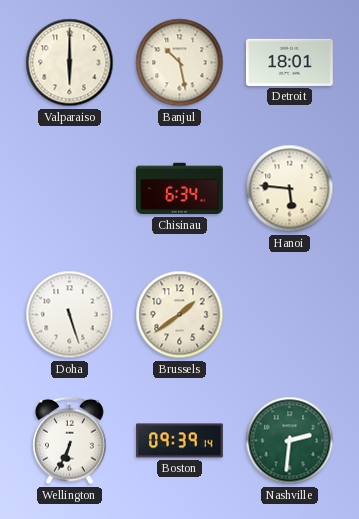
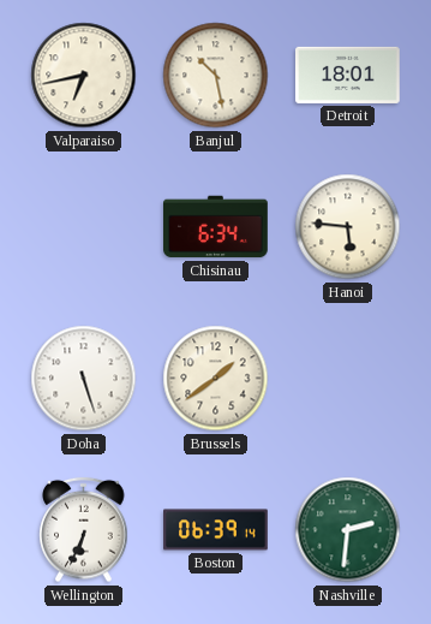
Valparaiso: 6:00 -> 6:43 (84, 76)
Boston: 09:39 -> 06:39 (216, 530)
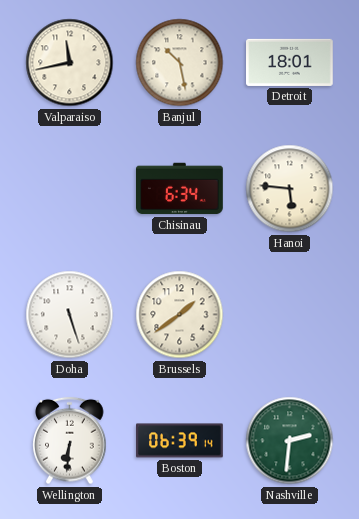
Valparaiso: 6:43 -> 11:43 (70, 63)
Wellington: 6:34 -> 6:31 (70, 441)
